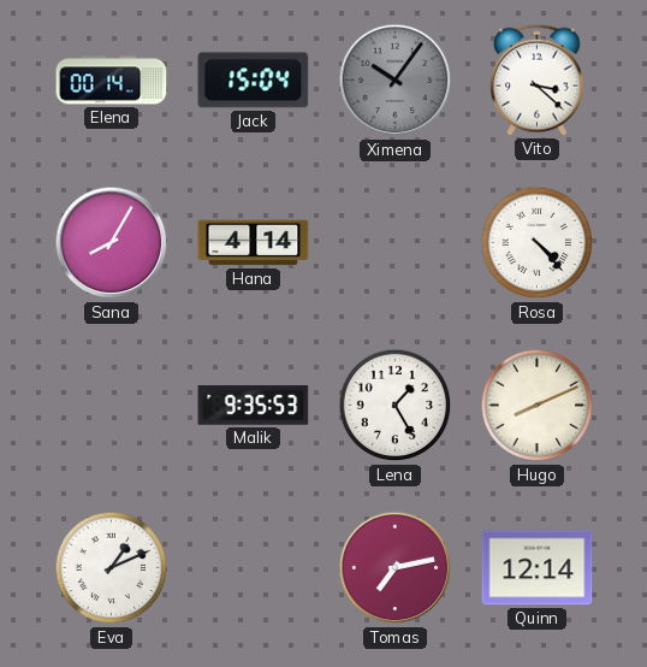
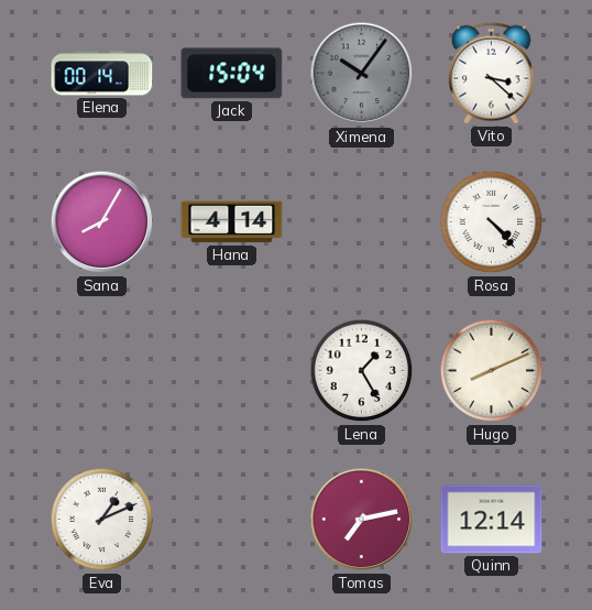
Malik: 9:35 -> none (254, 406)
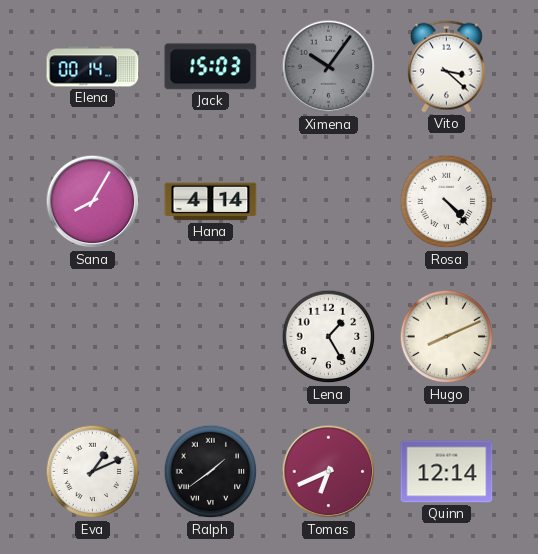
Jack: 15:04 -> 15:03 (211, 67)
Ralph: none -> 1:39 (211, 472)
Tomas: 7:13 -> 6:41 (329, 472)
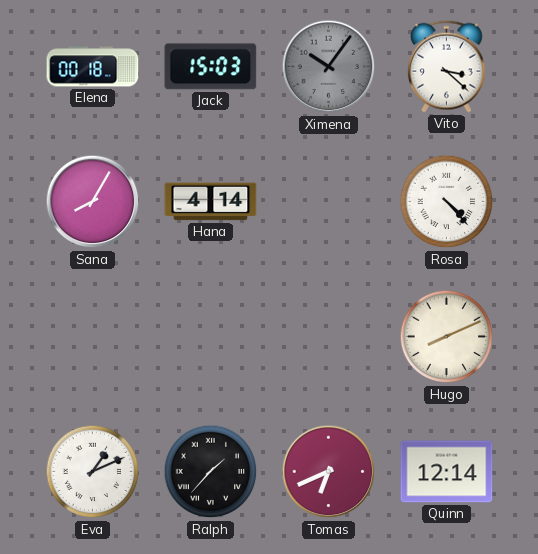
Elena: 00:14 -> 00:18 (93, 67)
Lena: 1:25 -> none (329, 337)
Ralph: 1:39 -> 1:37 (211, 472)
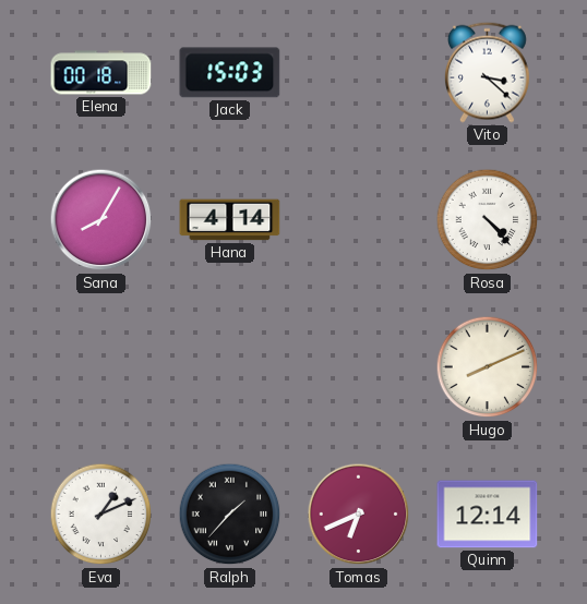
Ximena: 10:06 -> none (329, 67)
